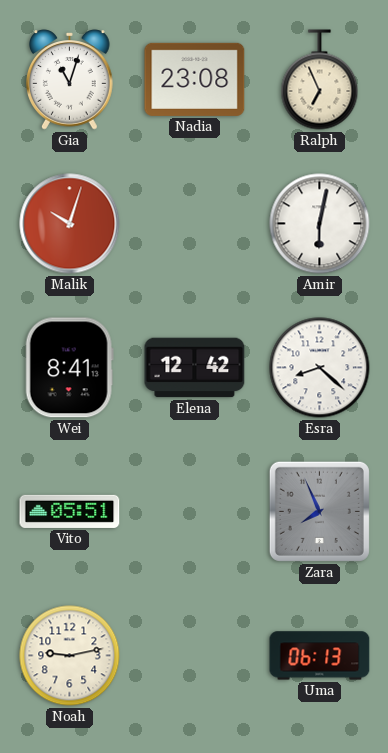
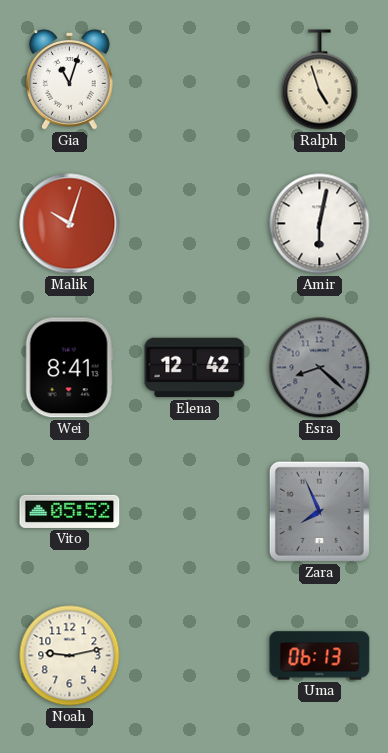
Nadia: 23:08 -> none (195, 79)
Ralph: 6:56 -> 4:57 (320, 80)
Esra dial: white -> grey (320, 368)
Vito: 05:51 -> 05:52 (70, 511)
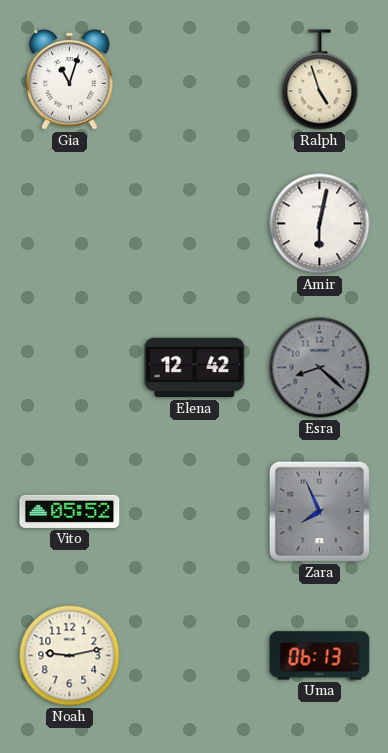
Malik: 10:03 -> none (70, 224)
Wei: 8:41 -> none (69, 368)
